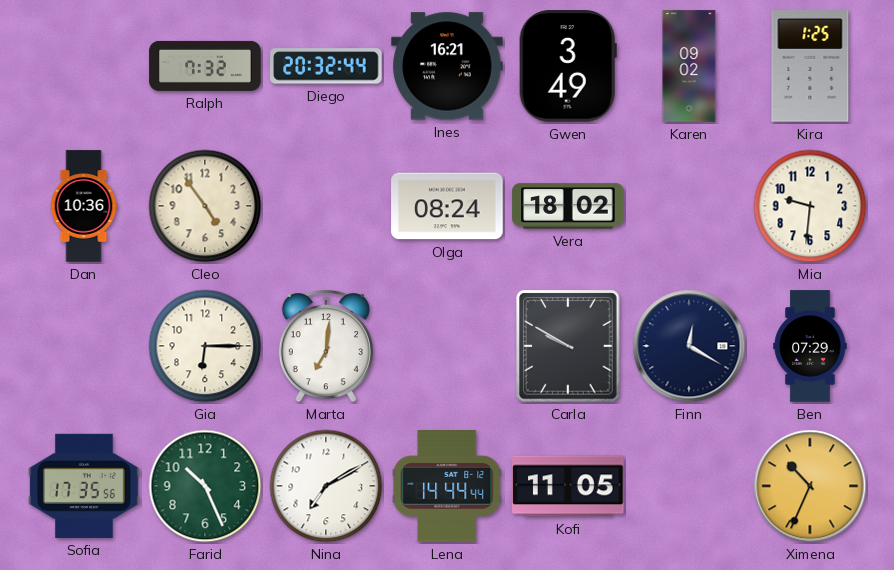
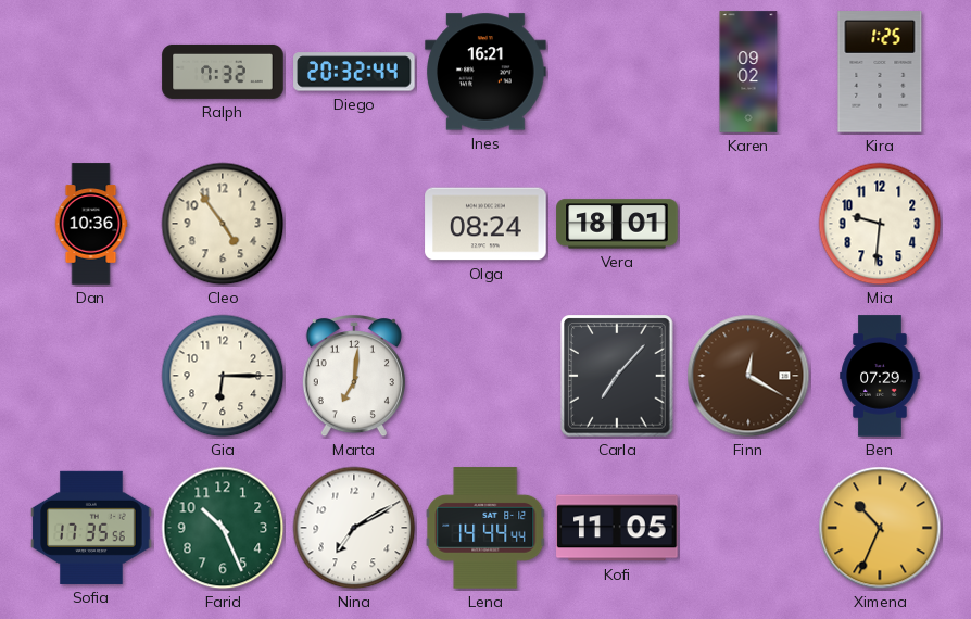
Gwen: 3:49 -> none (568, 66)
Vera: 18:02 -> 18:01 (617, 224)
Carla: 9:50 -> 7:07 (617, 376)
Finn dial: navy -> brown (748, 376)
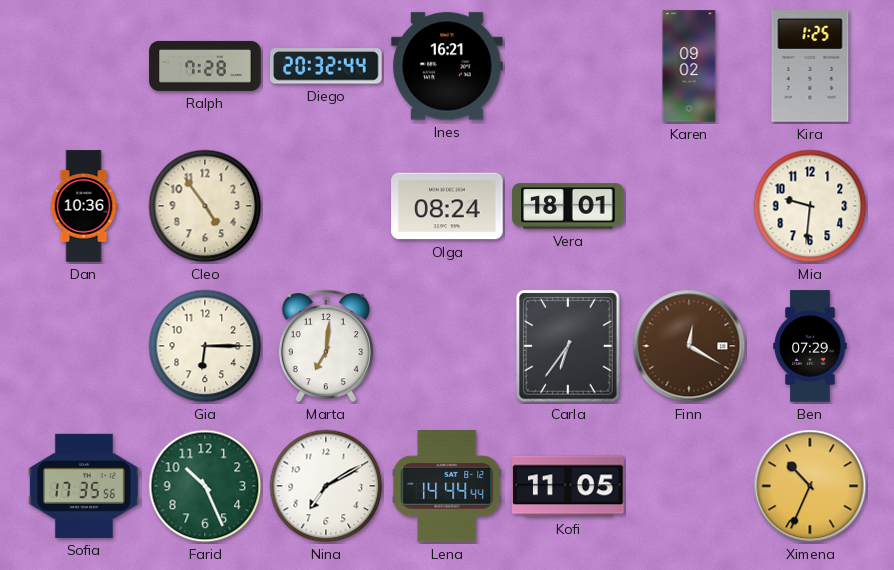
Ralph: 7:32 -> 7:28 (205, 66)
Carla: 7:07 -> 6:36 (568, 346)
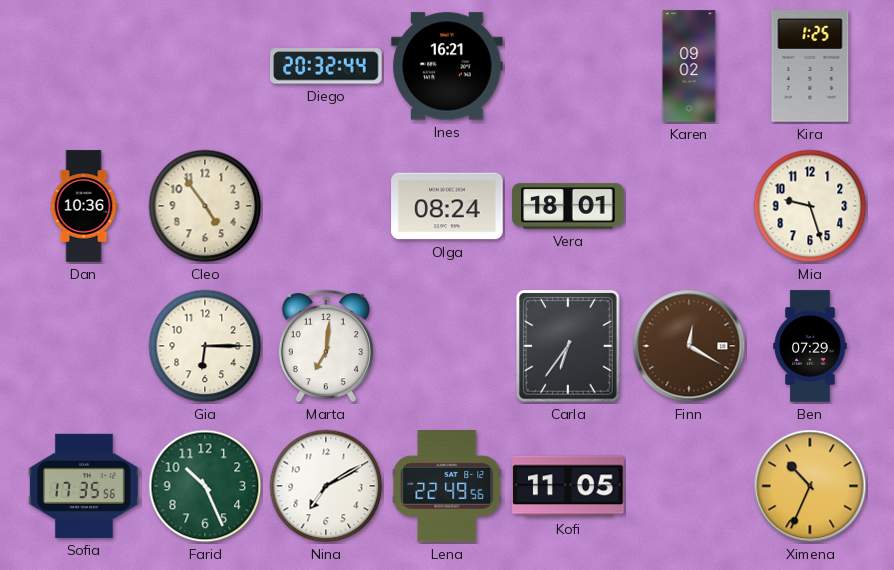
Ralph: 7:28 -> none (205, 66)
Mia: 9:31 -> 9:27 (810, 206)
Lena: 14:44 -> 22:49 (447, 486)
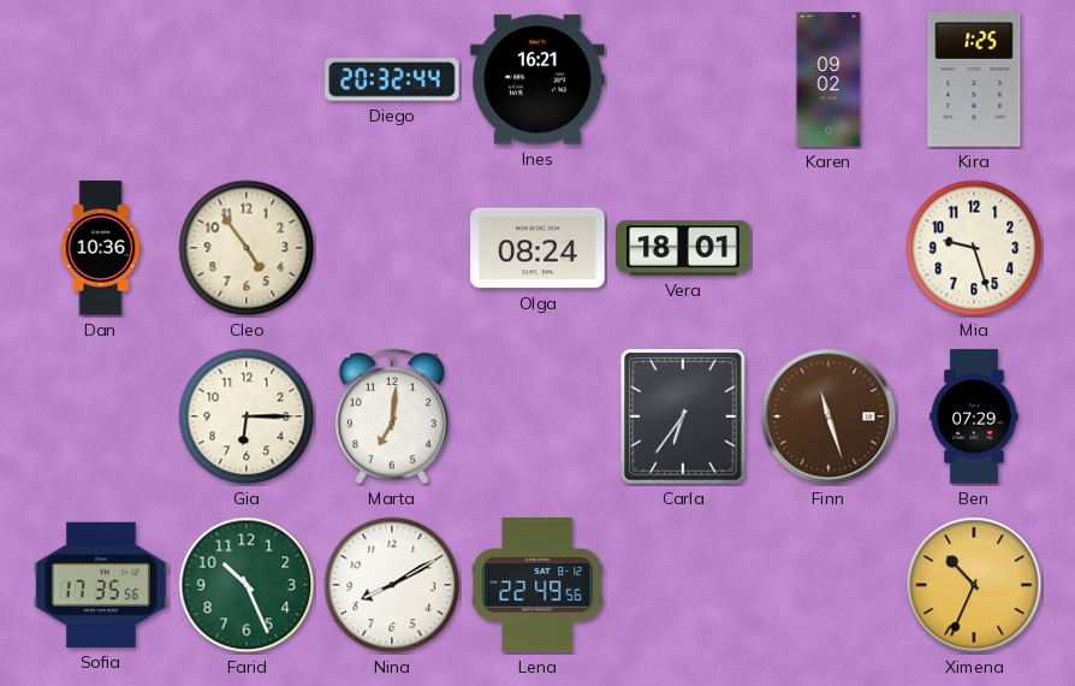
Finn: 12:20 -> 11:27 (828, 416)
Nina: 7:10 -> 8:10 (392, 585)
Kofi: 11:05 -> none (568, 486)
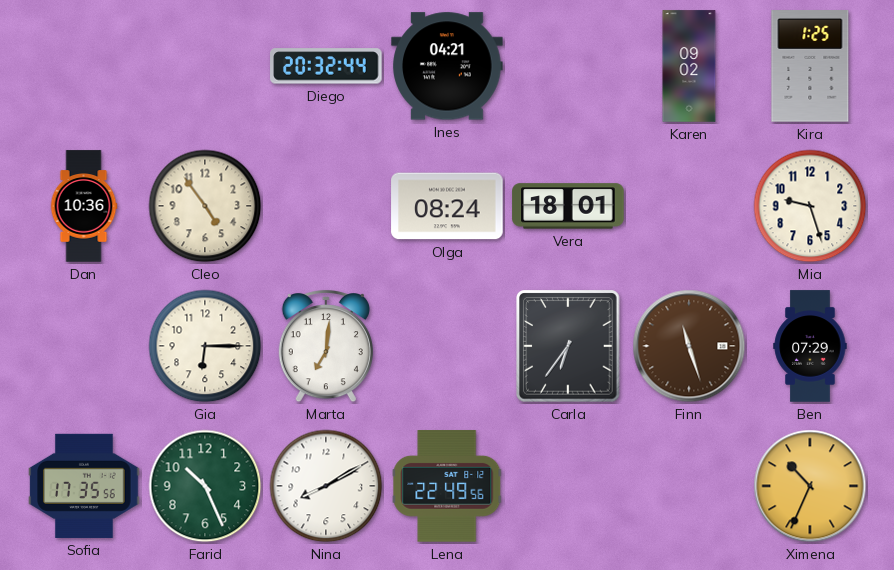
Ines: 16:21 -> 04:21 (447, 66)
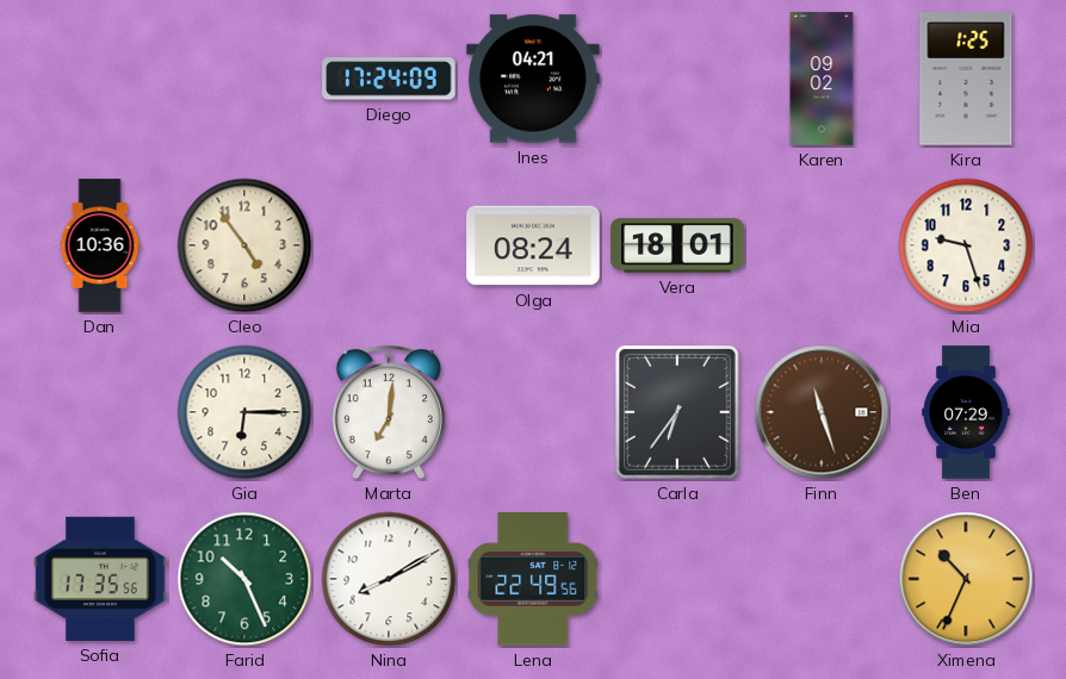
Diego: 20:32 -> 17:24 (389, 79)
